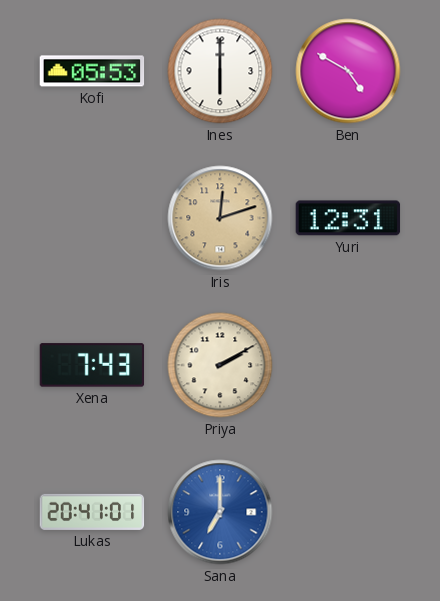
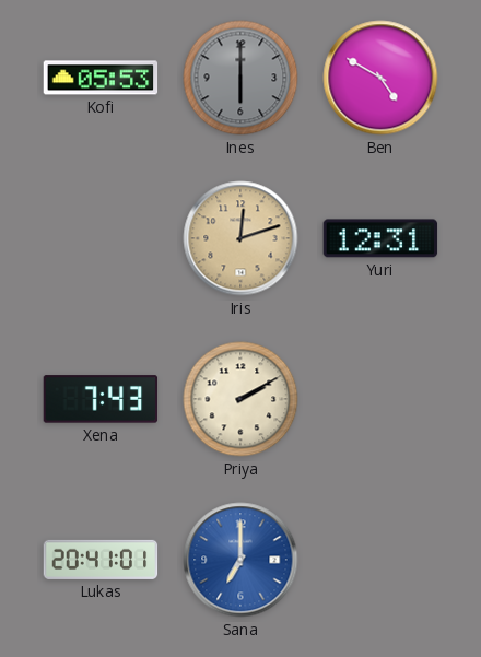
Ines dial: white -> grey (241, 78)
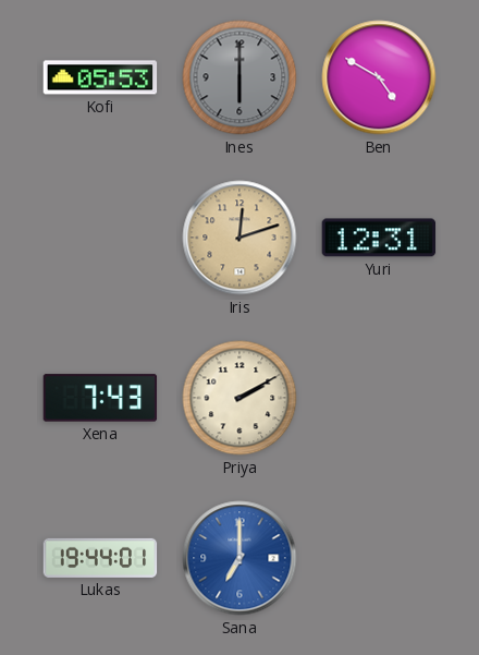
Lukas: 20:41 -> 19:44 (100, 558)
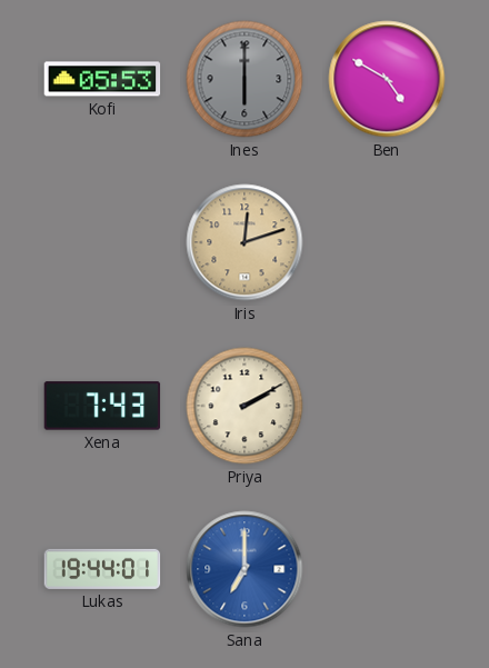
Yuri: 12:31 -> none (379, 238)
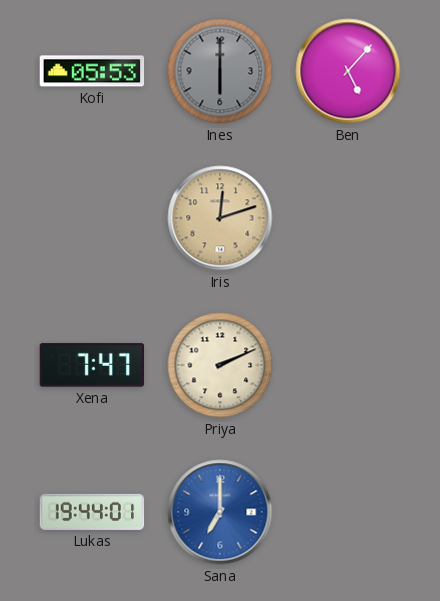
Ben: 4:50 -> 5:07 (348, 71)
Xena: 7:43 -> 7:47 (92, 365)
Priya: 2:10 -> 2:11 (220, 365)
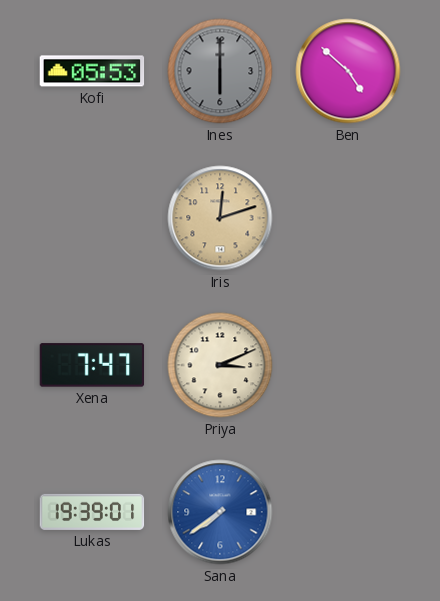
Ben: 5:07 -> 4:52 (348, 71)
Priya: 2:11 -> 3:11 (220, 365)
Lukas: 19:44 -> 19:39 (92, 512)
Sana: 7:00 -> 7:39 (220, 512)
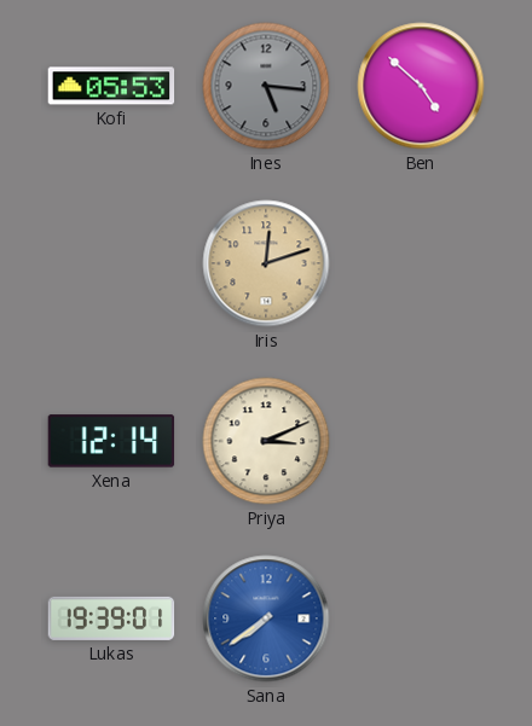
Ines: 6:00 -> 5:16 (266, 86)
Xena: 7:47 -> 12:14 (111, 441)
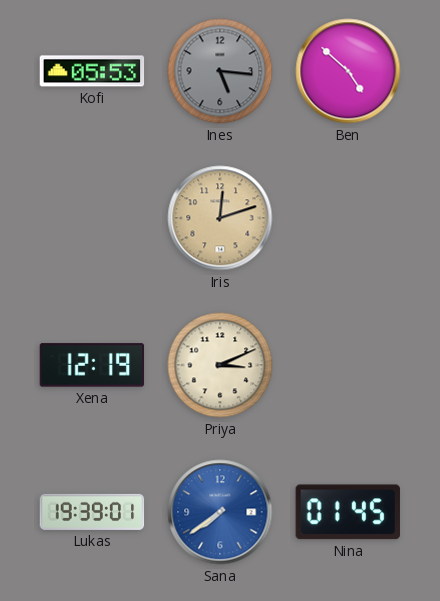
Xena: 12:14 -> 12:19 (92, 365)
Nina: none -> 01:45 (348, 512)
